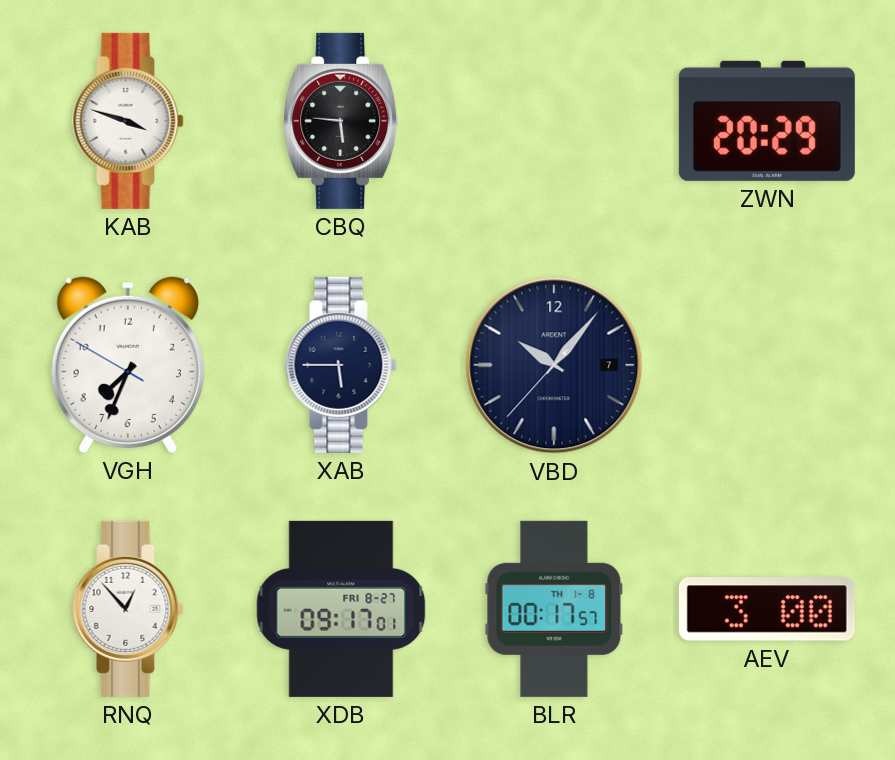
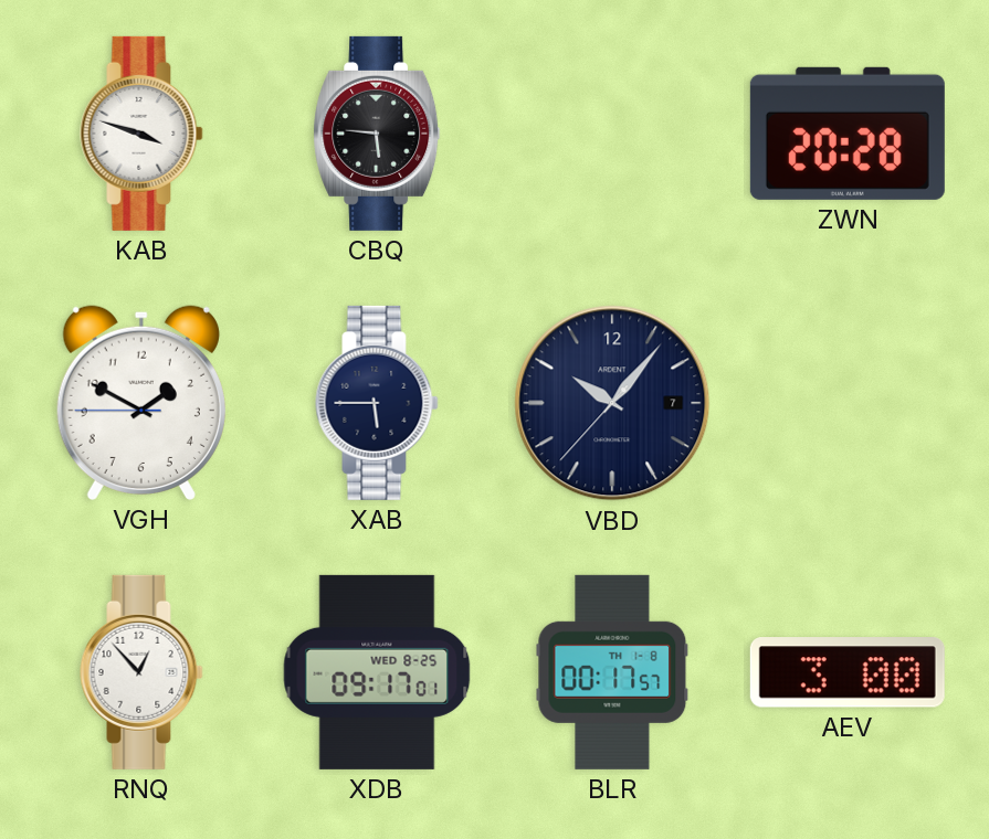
ZWN: 20:29 -> 20:28 (848, 134)
VGH: 7:33 -> 1:49 (141, 403)
XDB date: FRI 8-27 -> WED 8-25 (377, 672)
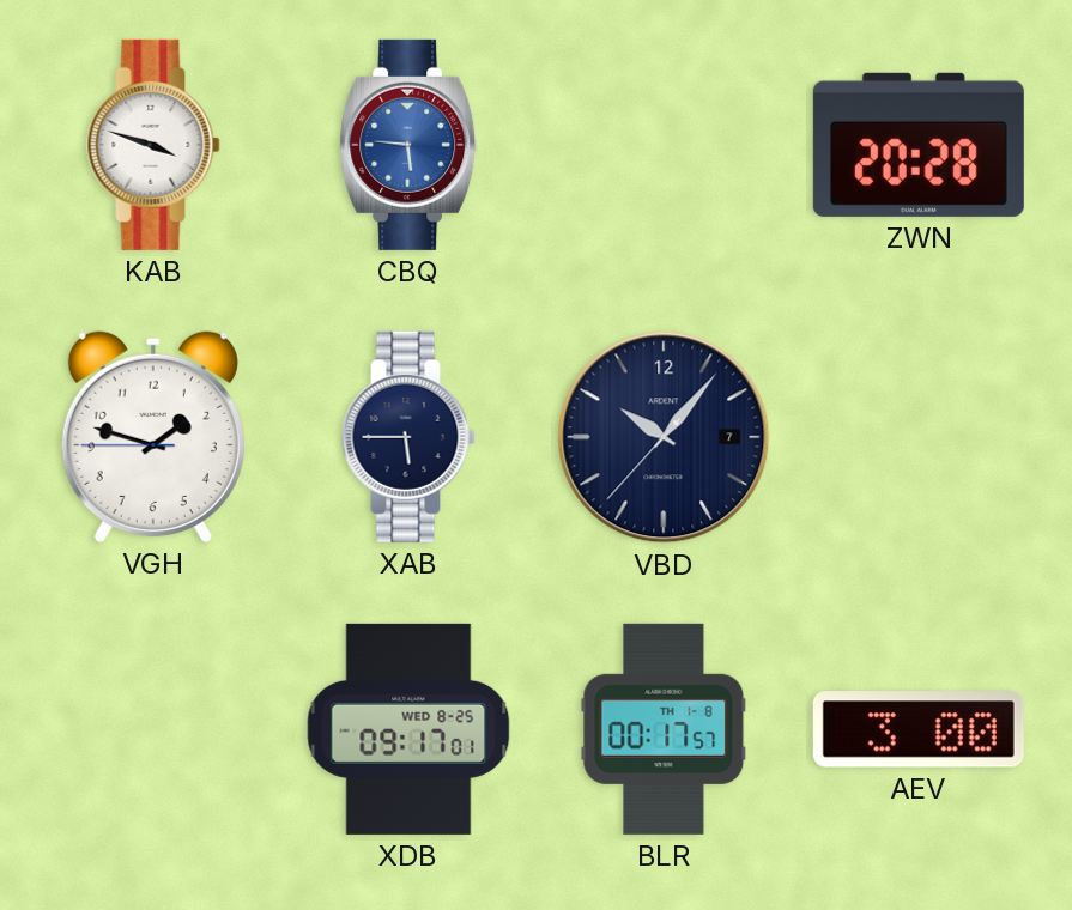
CBQ dial: black -> blue (408, 145)
VGH: 1:49 -> 1:47 (153, 437)
RNQ: 12:53 -> none (141, 672)
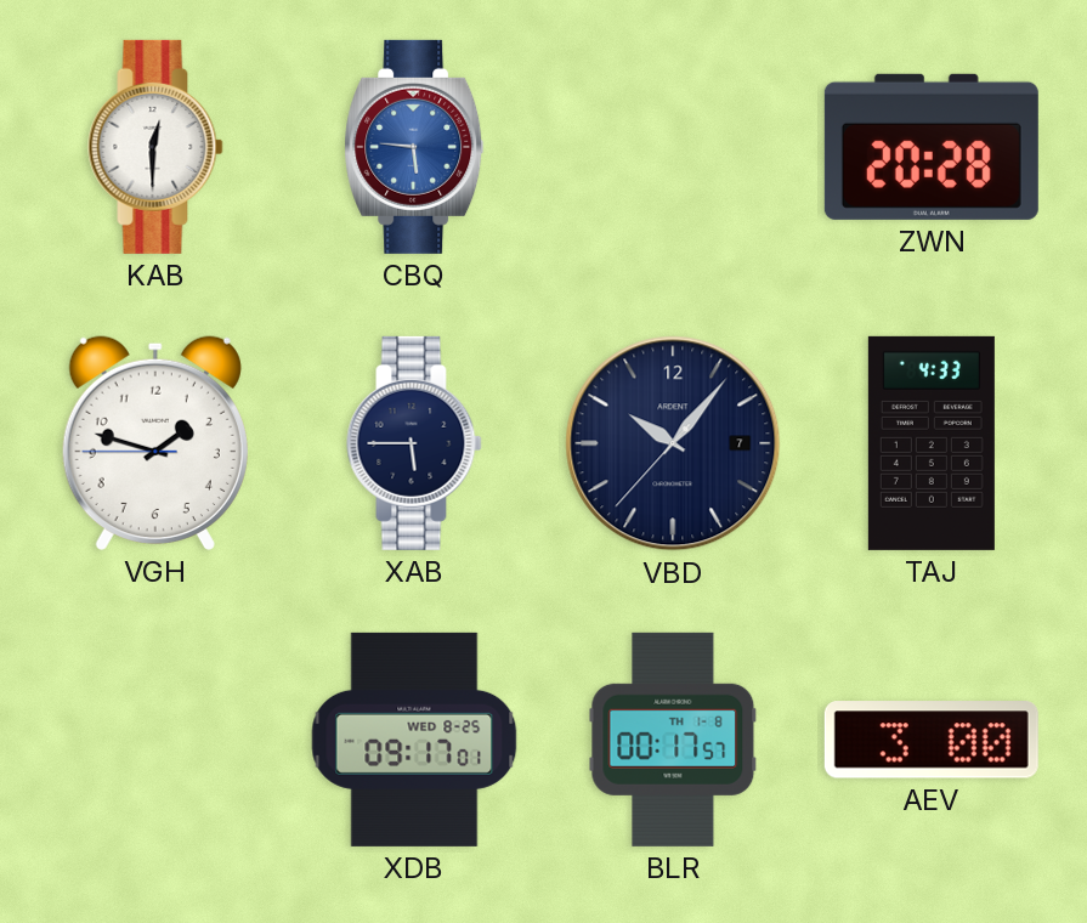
KAB: 3:48 -> 12:30 (155, 147)
TAJ: none -> 4:33 (932, 443)
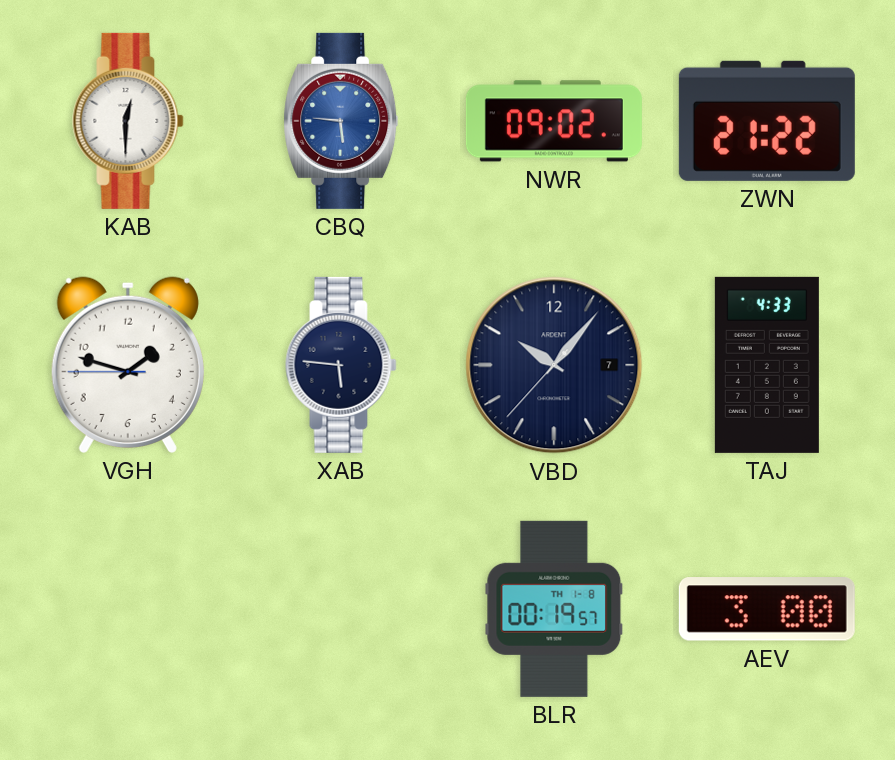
NWR: none -> 09:02 (554, 121)
ZWN: 20:28 -> 21:22 (767, 121)
XAB: 5:45 -> 5:46 (341, 365)
XDB: 09:17 -> none (414, 740)
BLR: 00:17 -> 00:19 (554, 609)
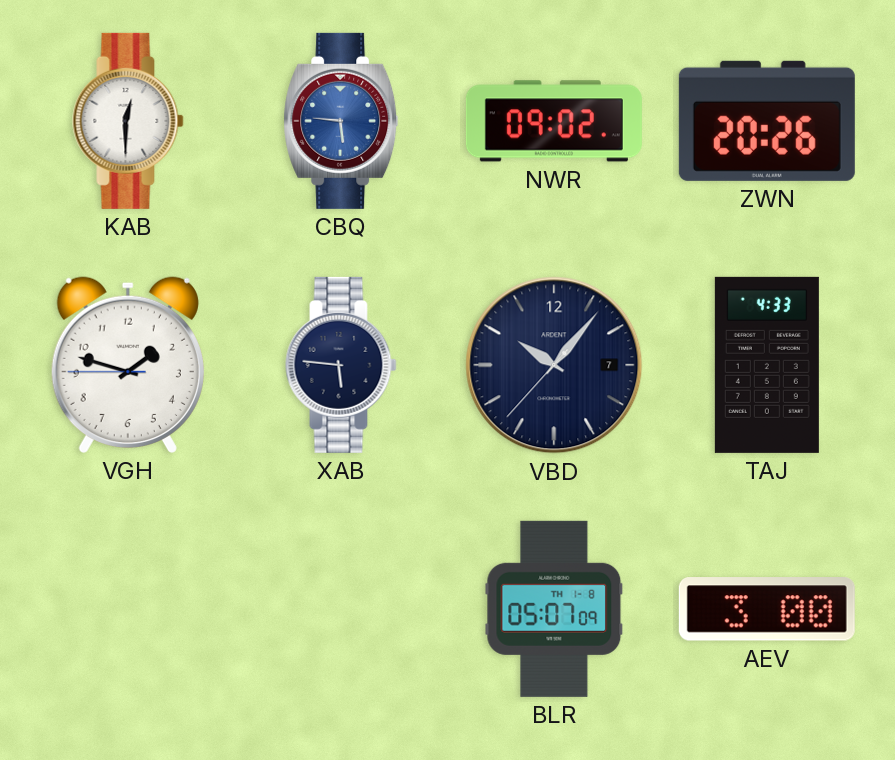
ZWN: 21:22 -> 20:26 (767, 121)
BLR: 00:19 -> 05:07 (554, 609)
